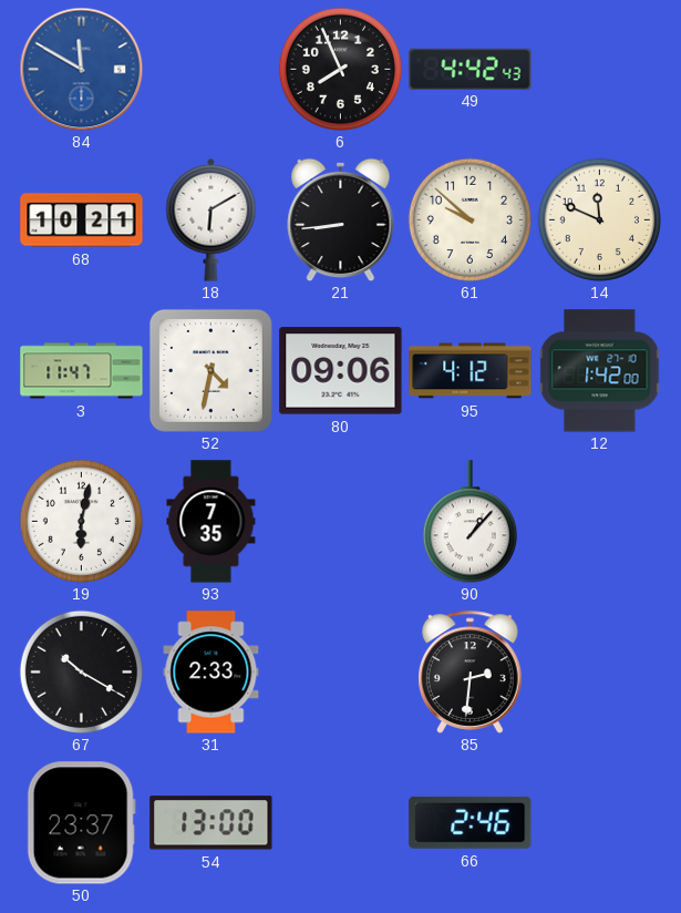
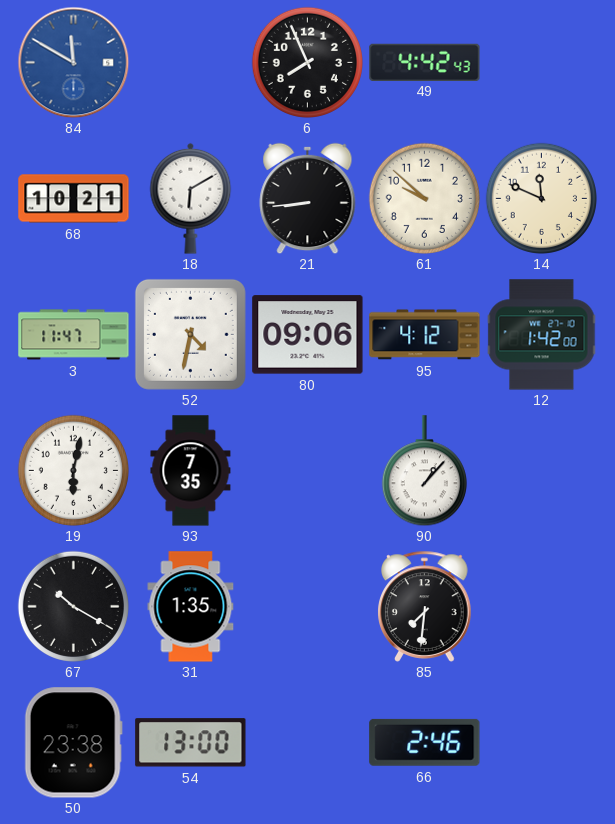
31: 2:33 -> 1:35 (191, 607)
85: 2:31 -> 7:31 (425, 606)
50: 23:37 -> 23:38 (73, 743)
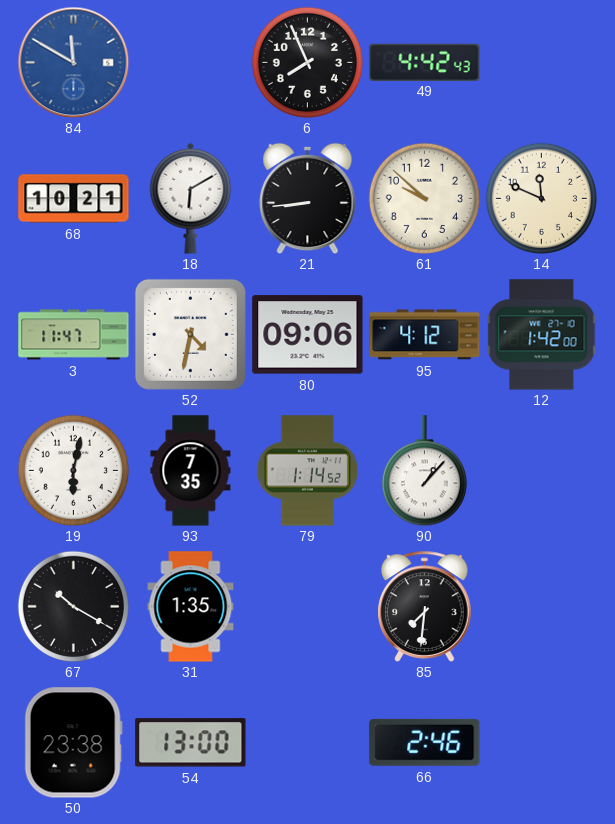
79: none -> 1:14 (307, 471)
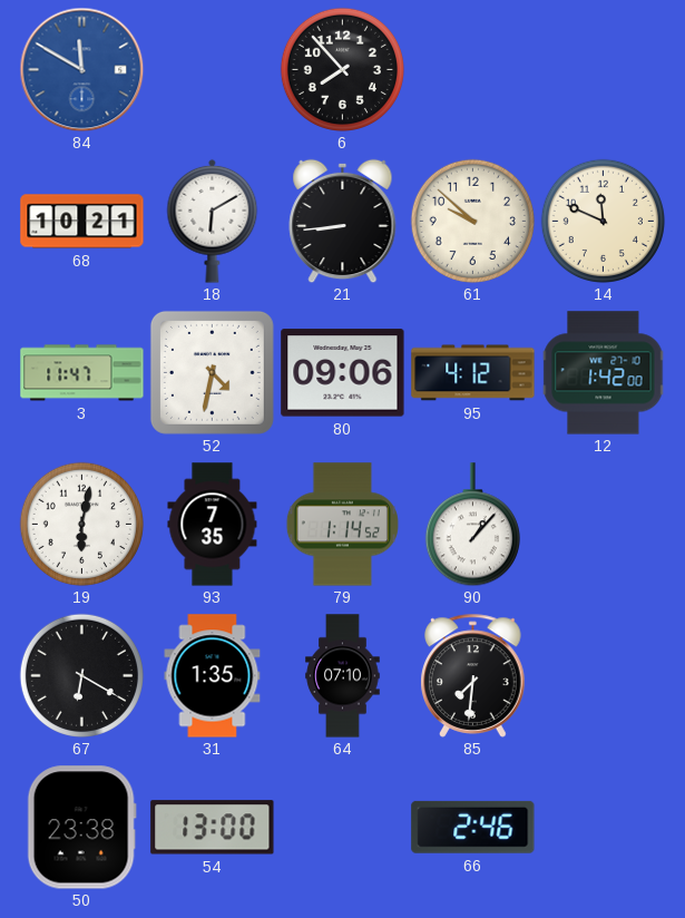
6: 7:56 -> 7:53 (342, 69)
49: 4:42 -> none (425, 62)
67: 10:20 -> 6:20 (81, 675)
64: none -> 07:10 (343, 676)
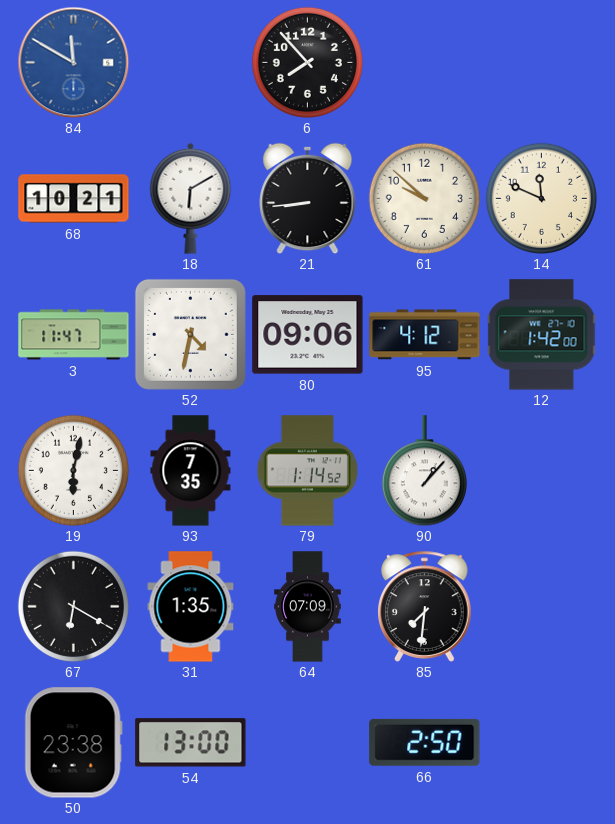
64: 07:10 -> 07:09 (308, 607)
66: 2:46 -> 2:50 (425, 742)
